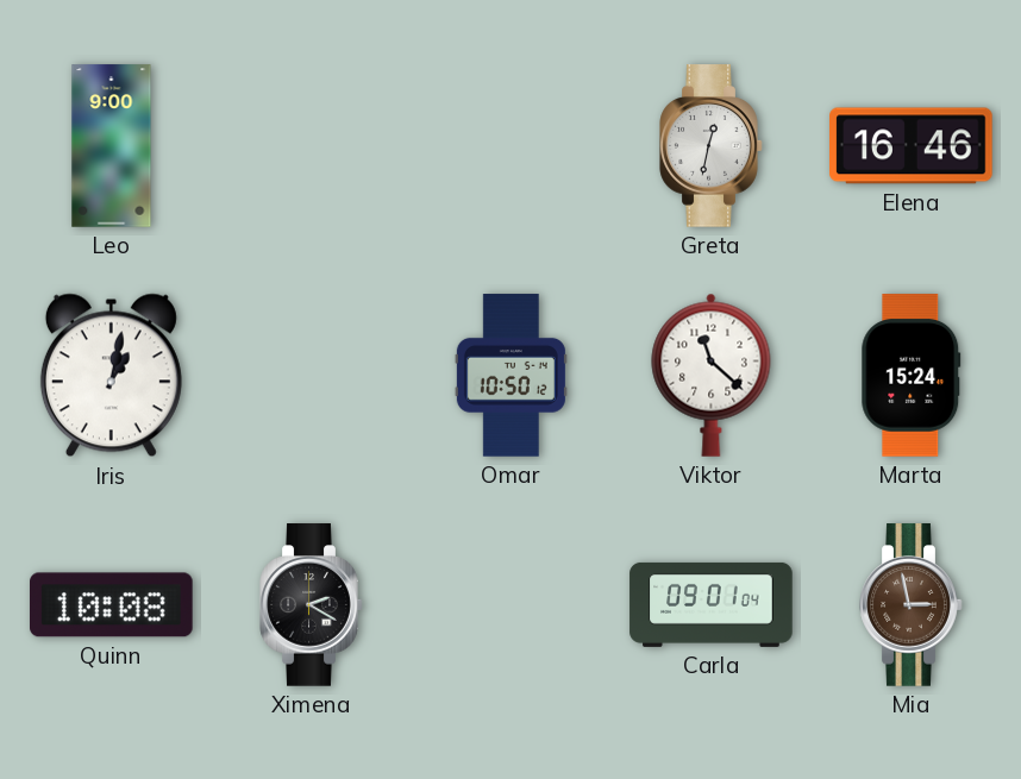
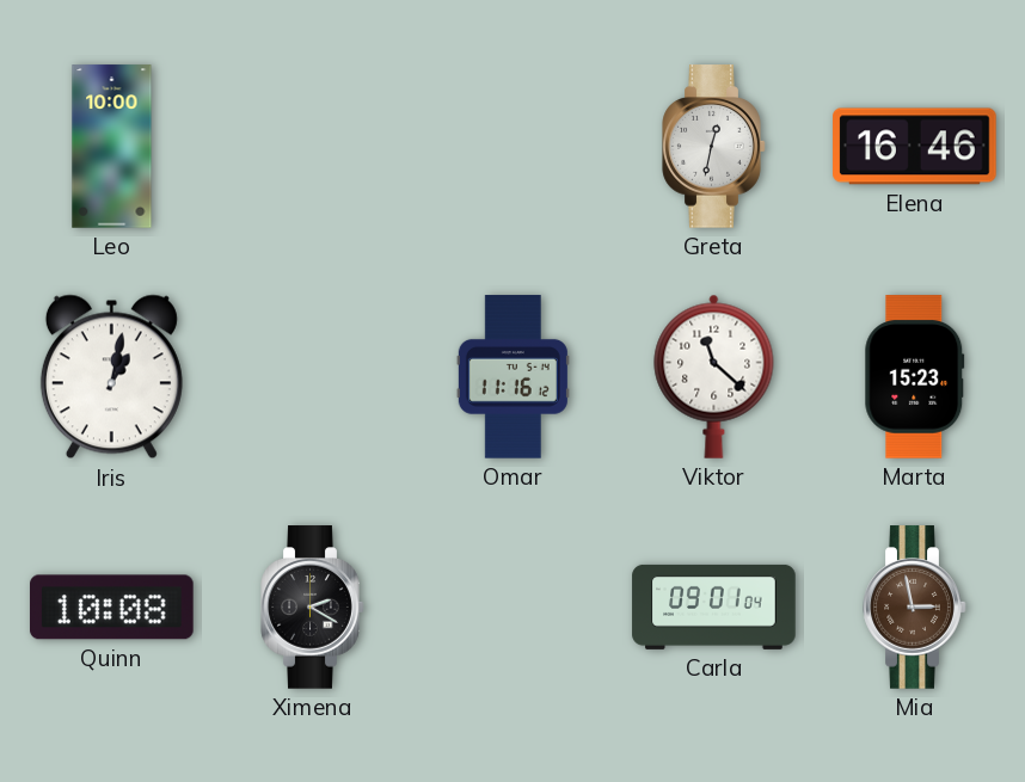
Leo: 9:00 -> 10:00 (112, 147)
Omar: 10:50 -> 11:16 (512, 377)
Marta: 15:24 -> 15:23 (915, 377)
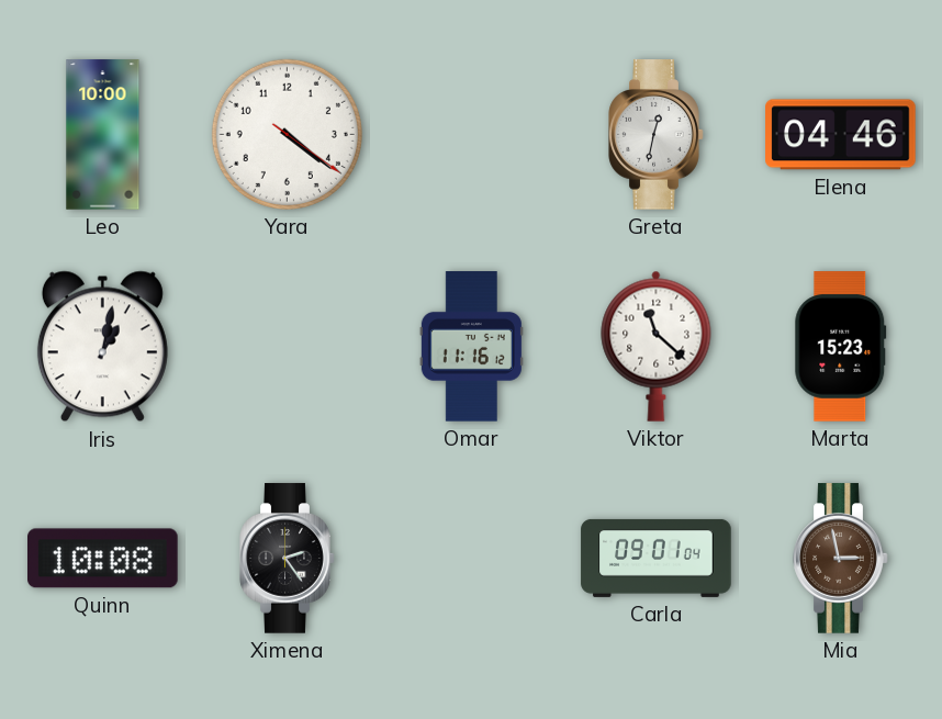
Yara: none -> 4:21 (287, 134)
Elena: 16:46 -> 04:46 (841, 135)
Ximena: 2:20 -> 2:24 (288, 559)
